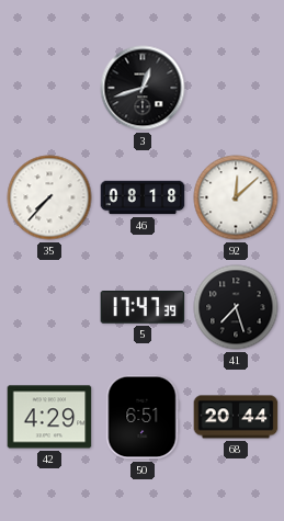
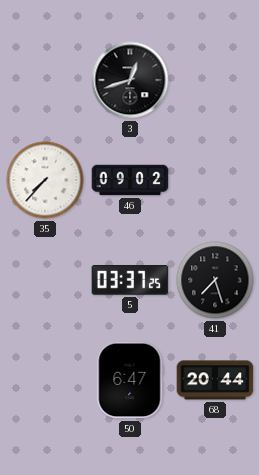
46: 08:18 -> 09:02 (130, 180)
92: 12:08 -> none (236, 197)
5: 17:47 -> 03:37 (130, 281)
42: 4:29 -> none (49, 417)
50: 6:51 -> 6:47 (130, 380)
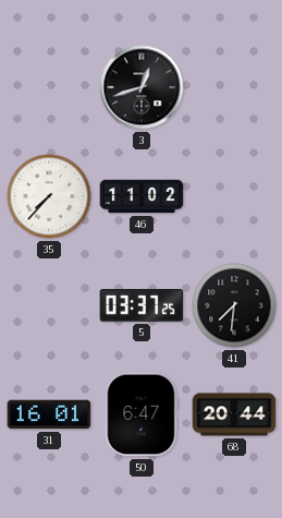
46: 09:02 -> 11:02 (142, 196)
41: 7:27 -> 7:31 (234, 305)
31: none -> 16:01 (49, 414)
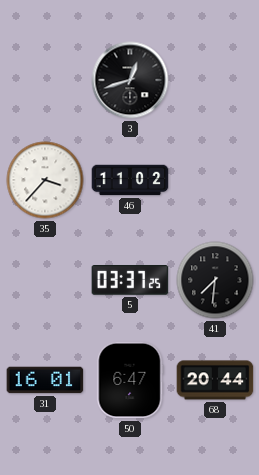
35: 7:37 -> 3:37 (45, 180)
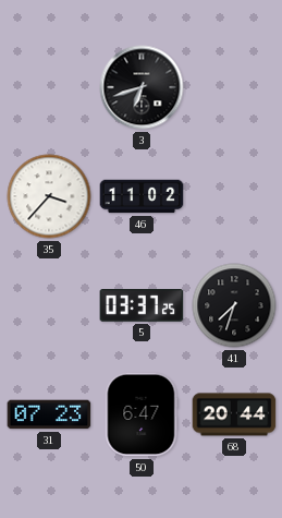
3: 12:42 -> 6:42 (142, 87)
41: 7:31 -> 7:33 (234, 305)
31: 16:01 -> 07:23 (49, 414)
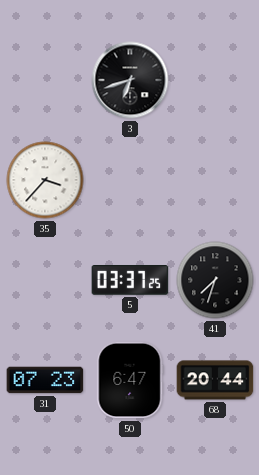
46: 11:02 -> none (142, 196)
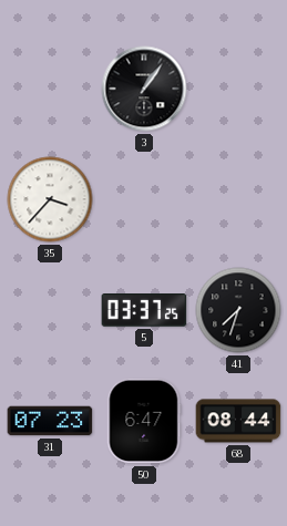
3: 6:42 -> 1:06 (144, 89)
68: 20:44 -> 08:44 (238, 421)
